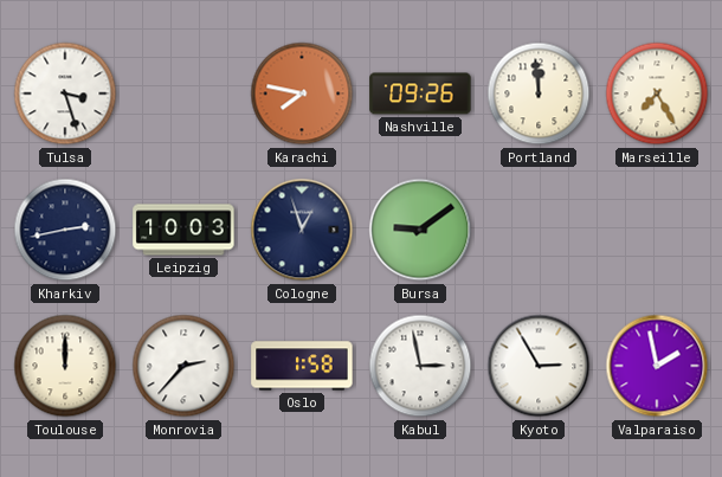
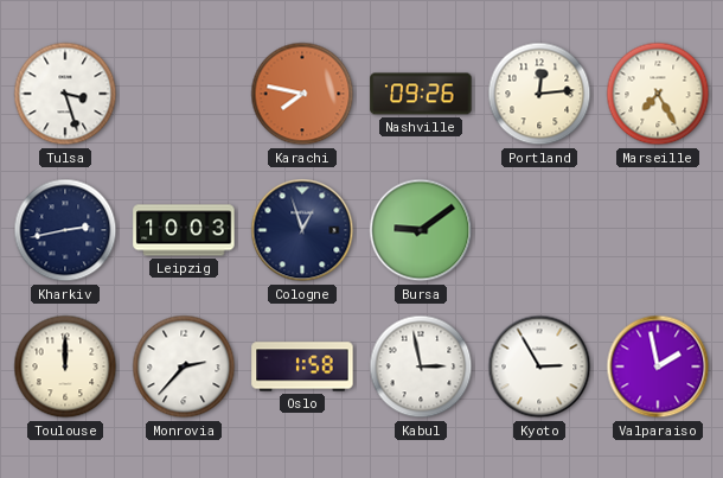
Portland: 11:59 -> 12:14 (539, 94)
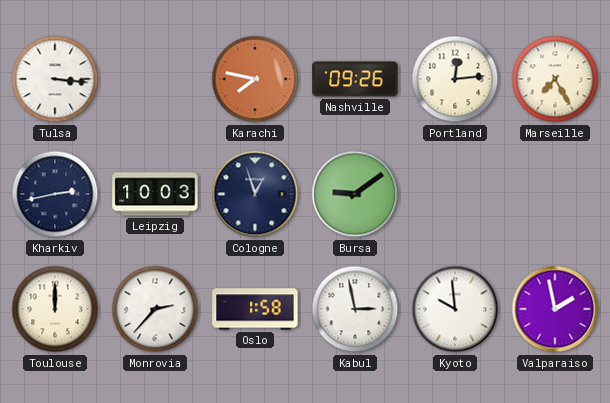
Tulsa: 3:27 -> 3:16 (55, 79)
Kyoto: 2:55 -> 9:59 (455, 309)
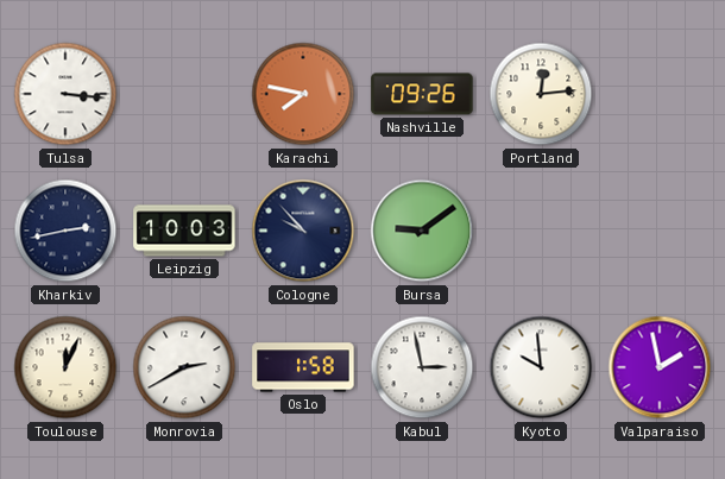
Marseille: 7:25 -> none (555, 79)
Cologne: 12:57 -> 9:53 (303, 231)
Toulouse: 12:00 -> 12:04 (65, 367)
Monrovia: 2:37 -> 2:40 (184, 367)
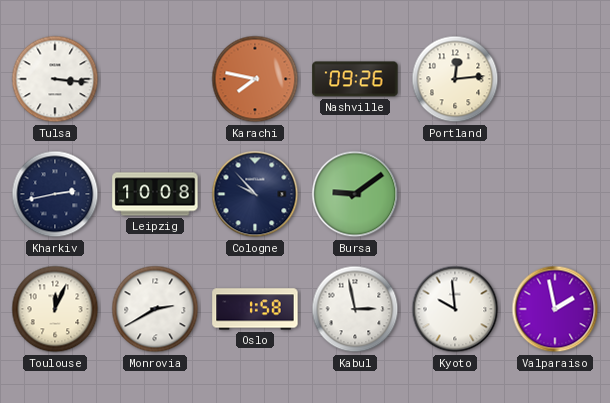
Leipzig: 10:03 -> 10:08 (155, 194)
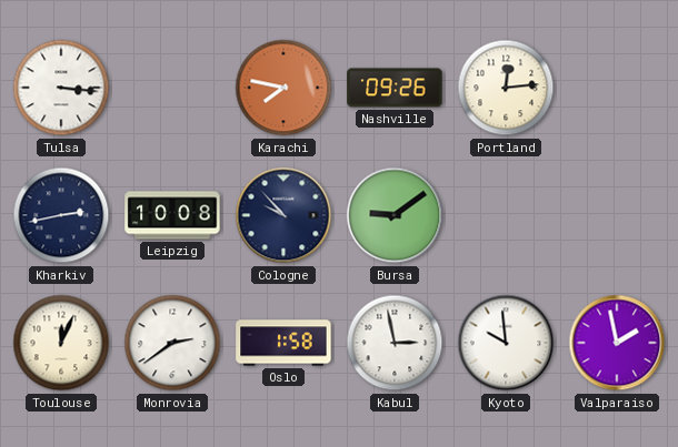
Monrovia: 2:40 -> 2:39 (172, 343)
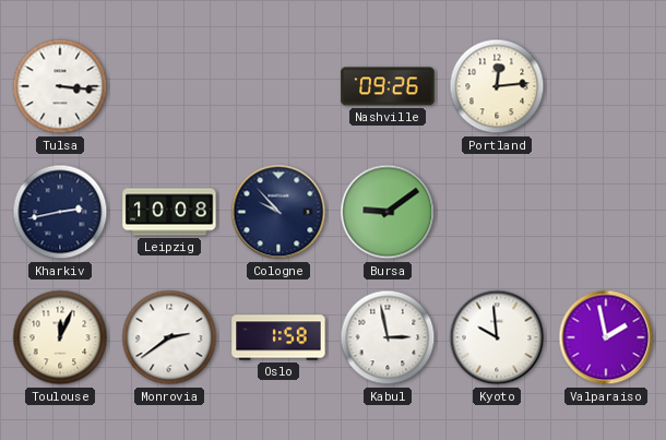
Karachi: 7:47 -> none (283, 88)
